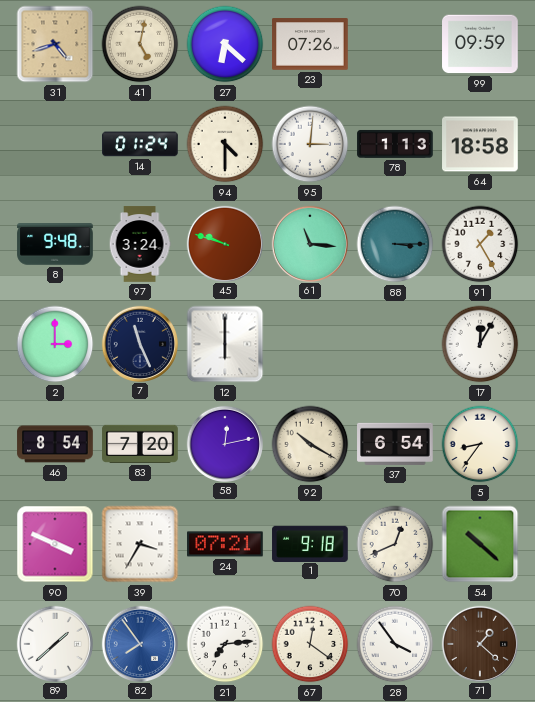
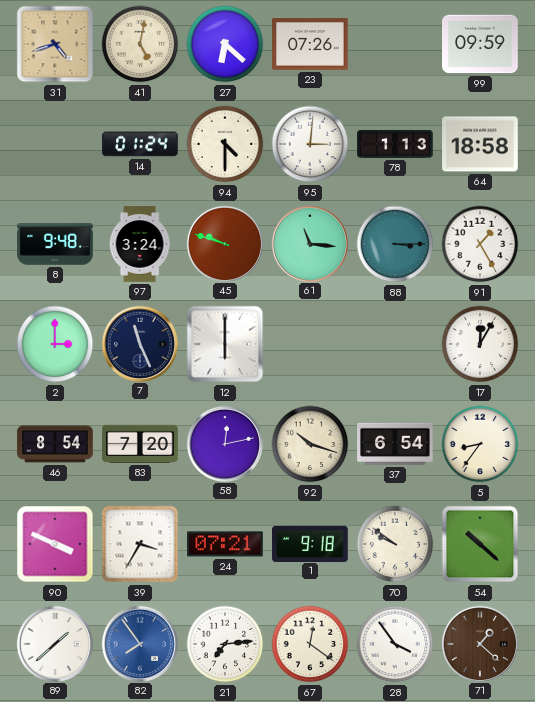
92: 10:20 -> 10:18 (310, 444)
70: 12:41 -> 9:51 (395, 544)
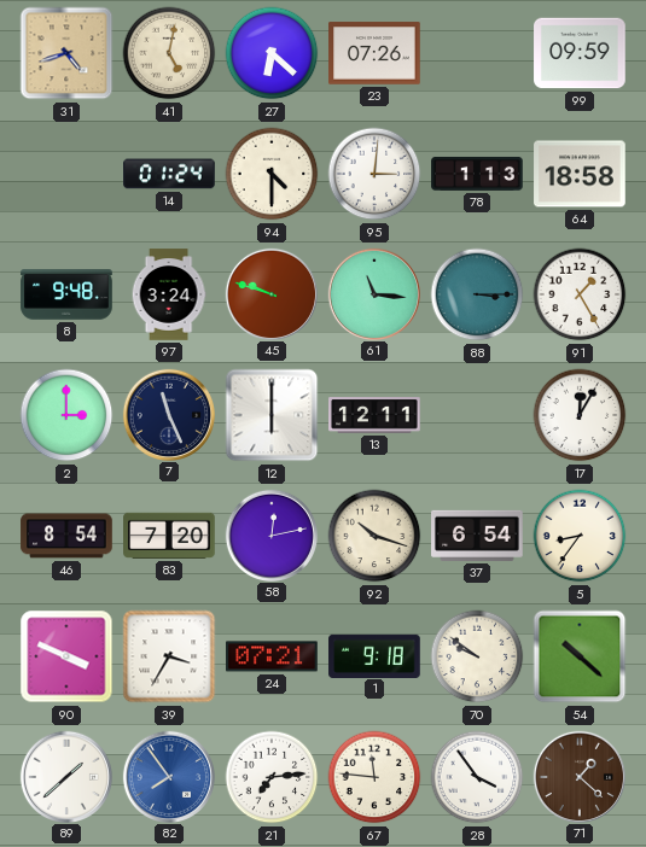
13: none -> 12:11 (374, 415)
67: 12:21 -> 11:46 (374, 777)
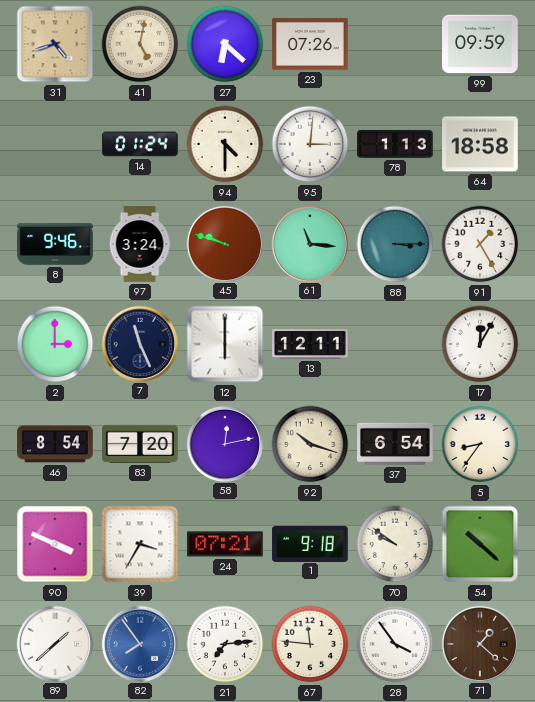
8: 9:48 -> 9:46 (55, 244)
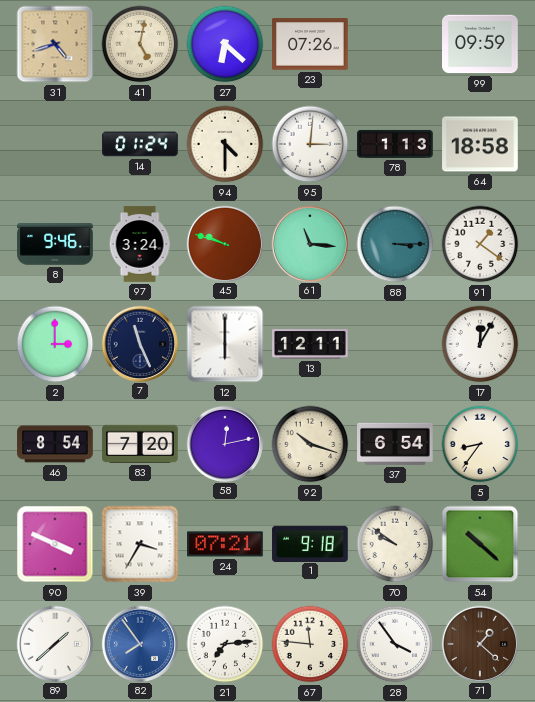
91: 1:25 -> 1:21 (480, 244)
